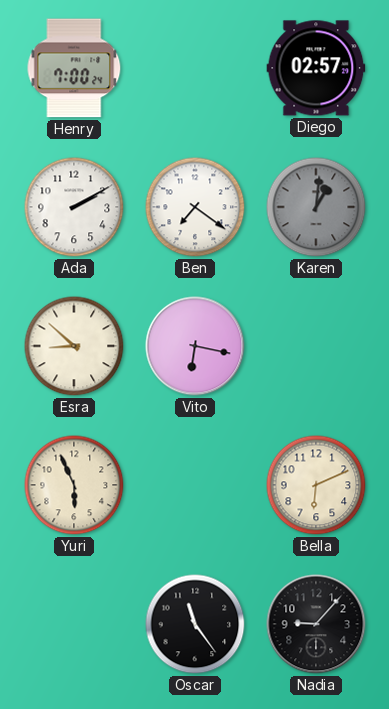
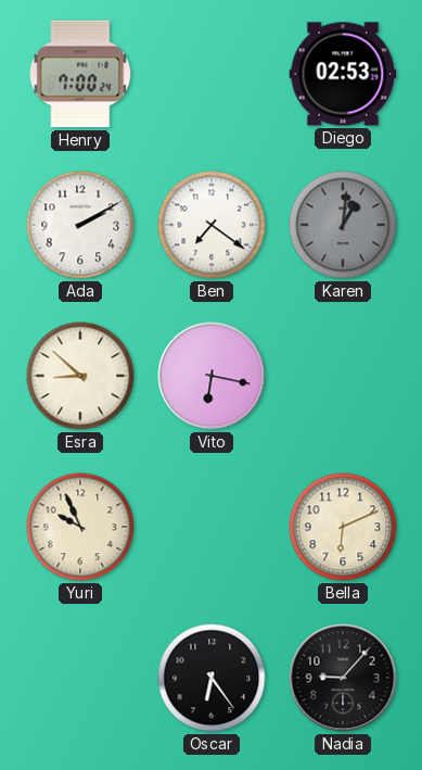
Diego: 02:57 -> 02:53 (343, 74)
Yuri: 5:56 -> 9:56 (80, 527)
Oscar: 11:24 -> 6:24 (212, 678)
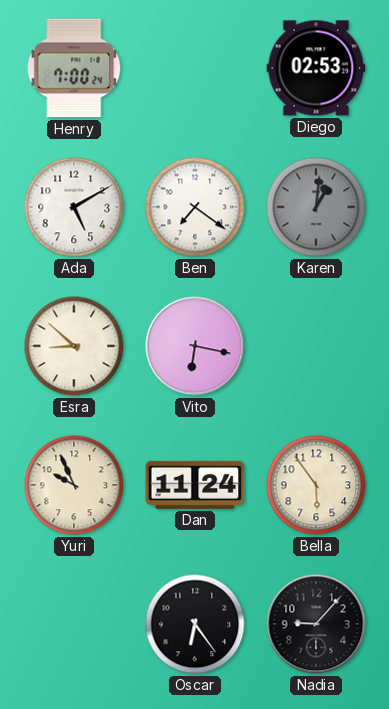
Ada: 2:10 -> 5:10 (74, 207)
Dan: none -> 11:24 (195, 485)
Bella: 6:11 -> 5:54 (316, 485)
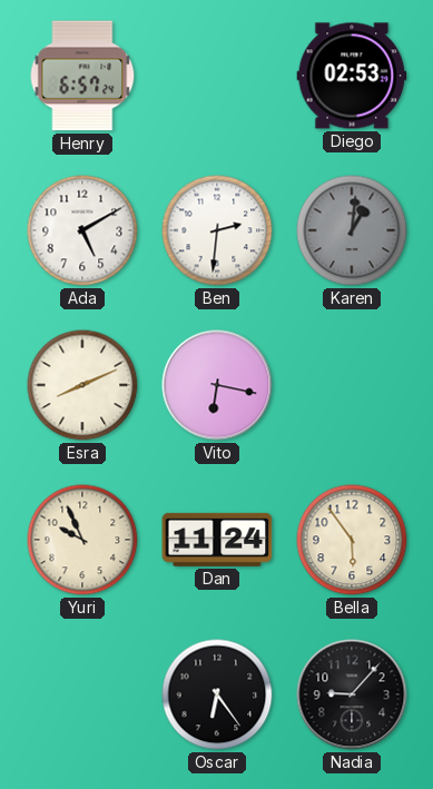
Henry: 7:00 -> 6:57 (82, 76)
Ben: 7:21 -> 2:31 (217, 230)
Esra: 8:52 -> 8:11 (82, 385)
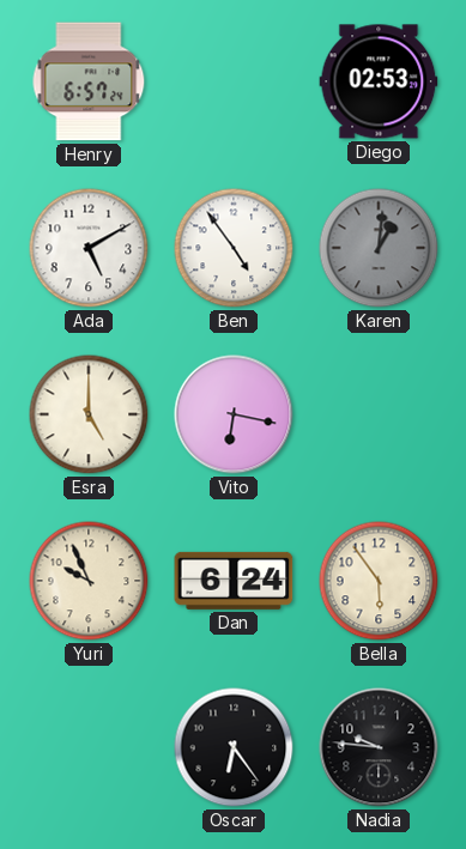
Ben: 2:31 -> 4:54 (234, 248)
Esra: 8:11 -> 5:00 (89, 414)
Dan: 11:24 -> 6:24 (234, 581)
Nadia: 9:07 -> 9:46 (379, 747)
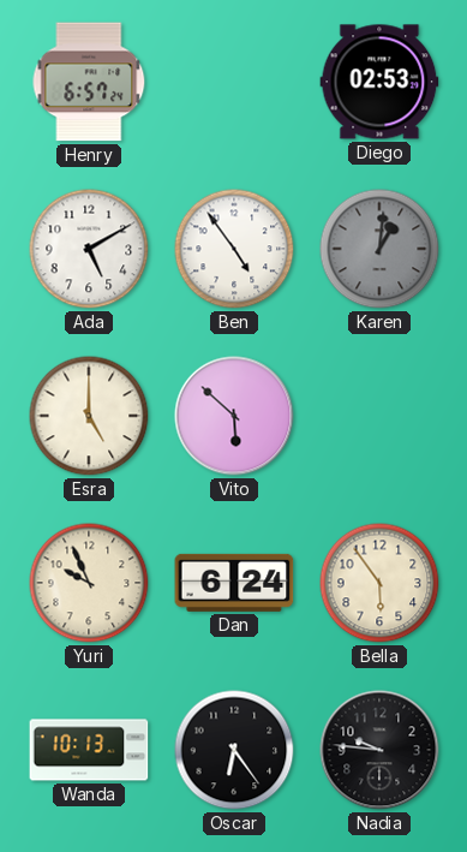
Vito: 6:17 -> 5:52 (234, 416)
Wanda: none -> 10:13 (89, 750)
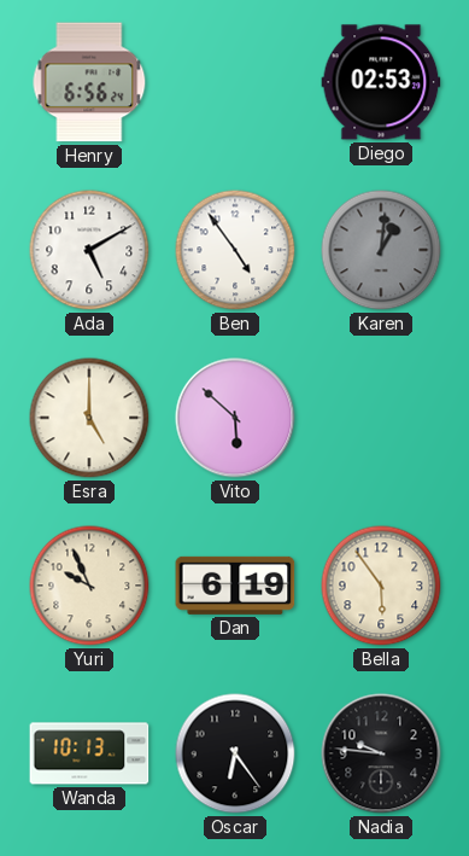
Henry: 6:57 -> 6:56 (89, 82)
Dan: 6:24 -> 6:19 (235, 586)
